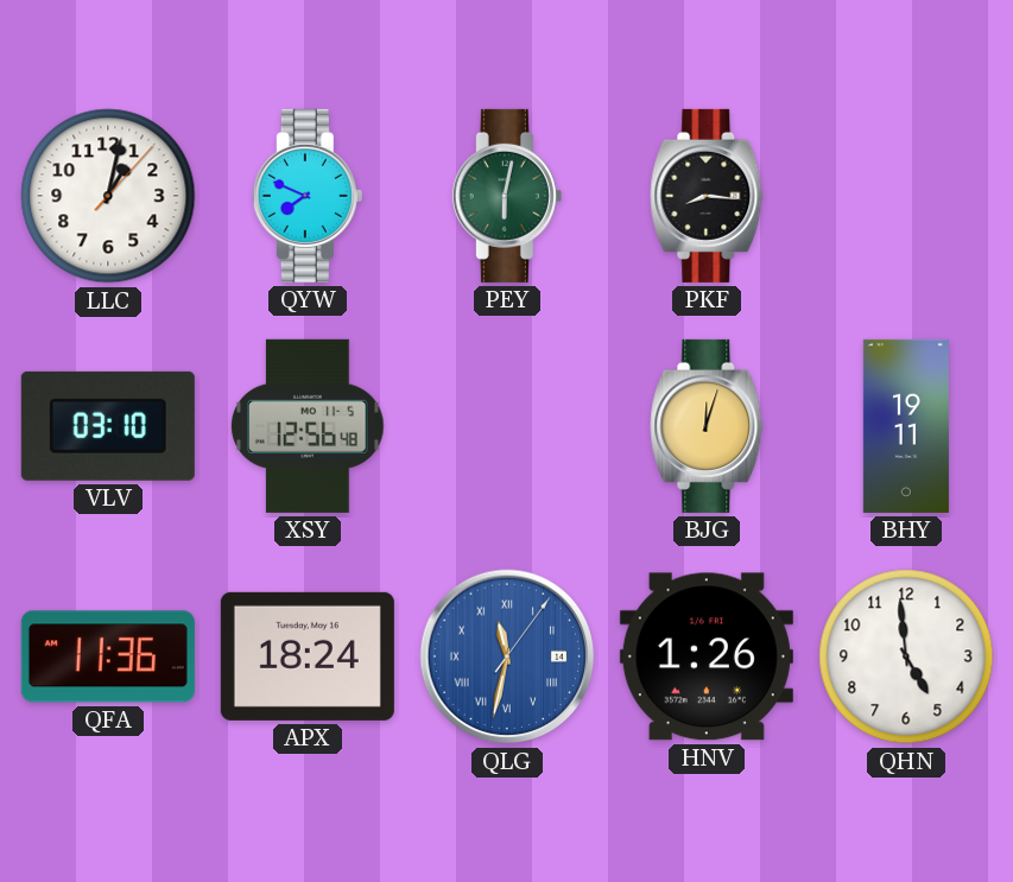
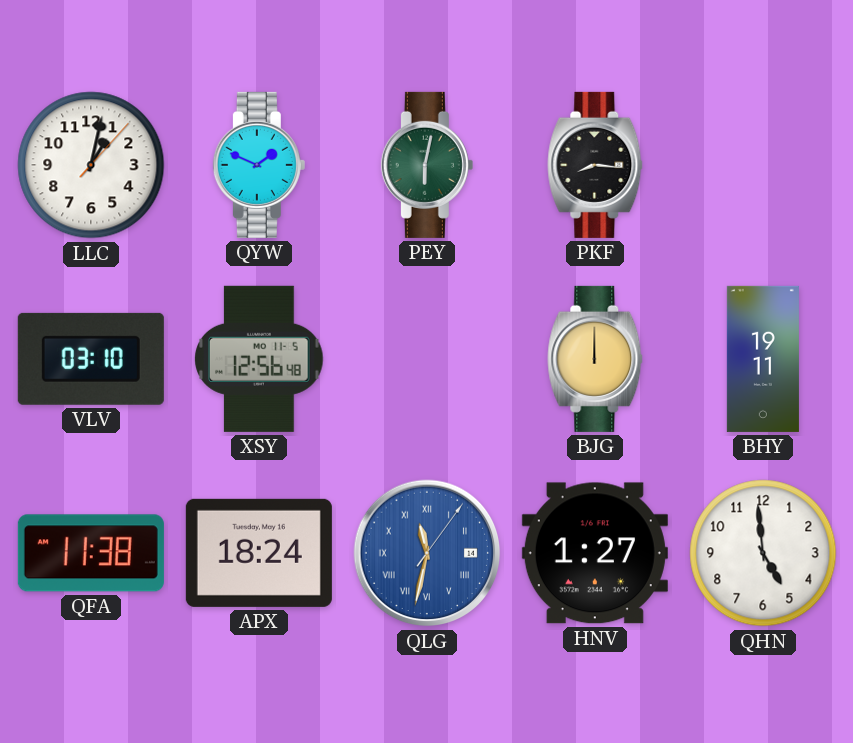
QYW: 7:49 -> 1:49 (259, 165)
BJG: 12:03 -> 12:00 (595, 359)
QFA: 11:36 -> 11:38 (91, 553)
HNV: 1:26 -> 1:27 (595, 553)
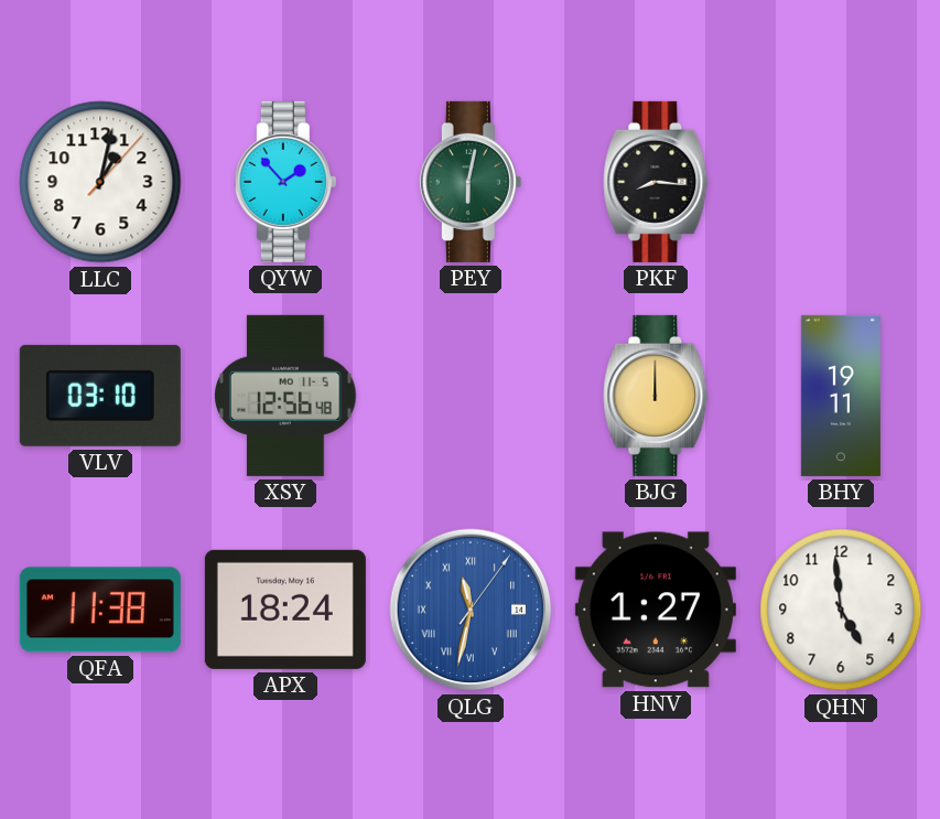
QYW: 1:49 -> 1:53 (285, 182)
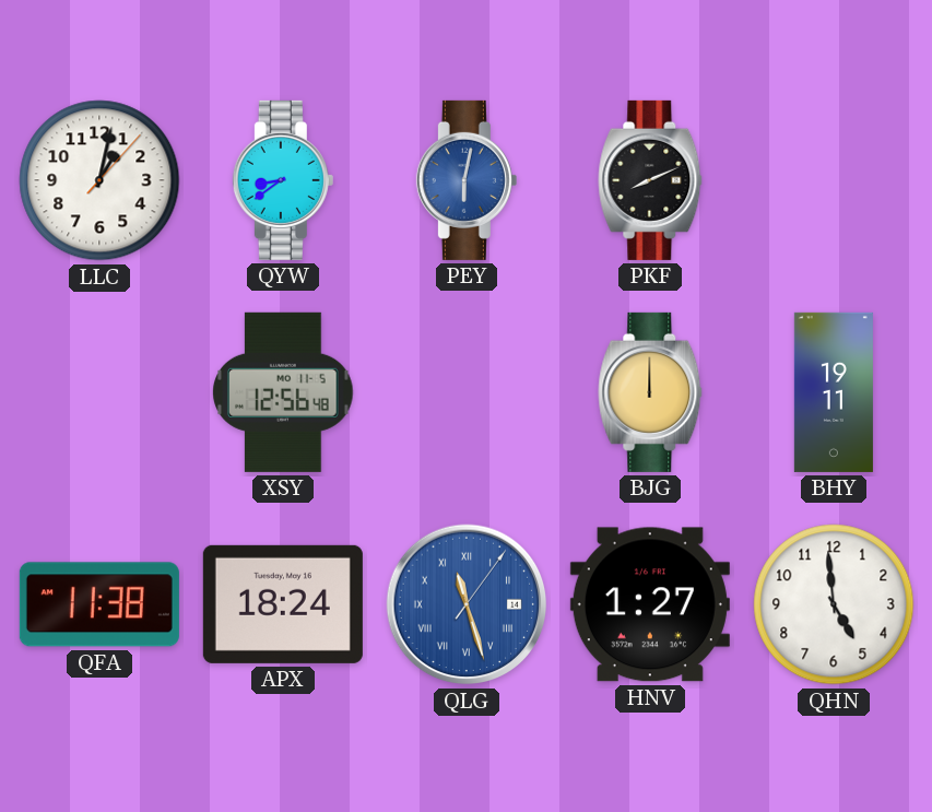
QYW: 1:53 -> 8:39 (283, 180)
PEY dial: green -> blue (467, 180)
PKF: 8:16 -> 8:11 (650, 180)
VLV: 03:10 -> none (100, 396)
QLG: 11:32 -> 11:27 (467, 604)
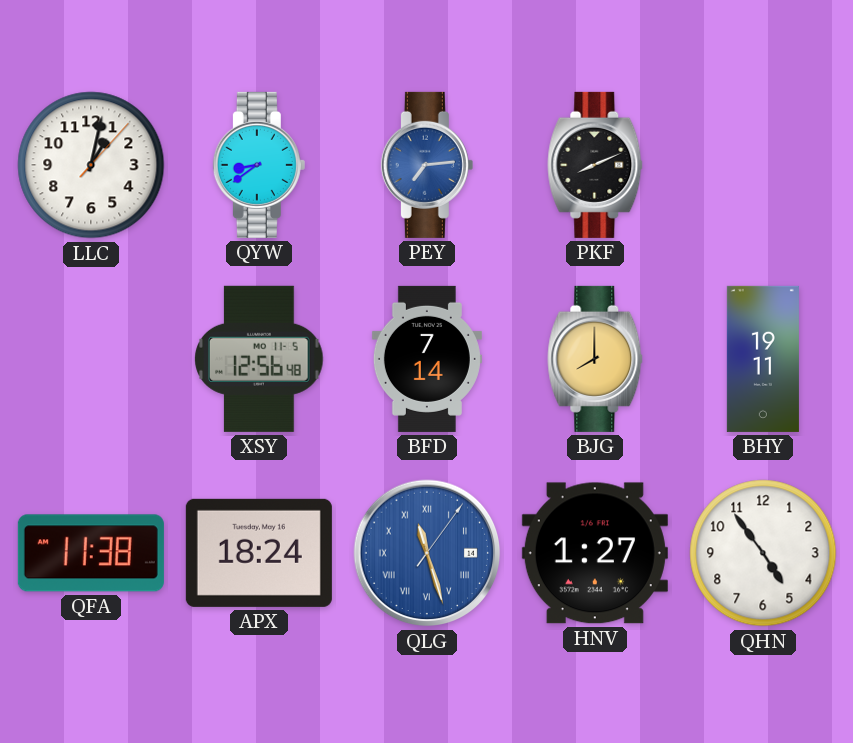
PEY: 6:02 -> 7:14 (427, 165)
BFD: none -> 7:14 (427, 359)
BJG: 12:00 -> 8:00 (595, 359)
QHN: 4:59 -> 4:54 (763, 553)
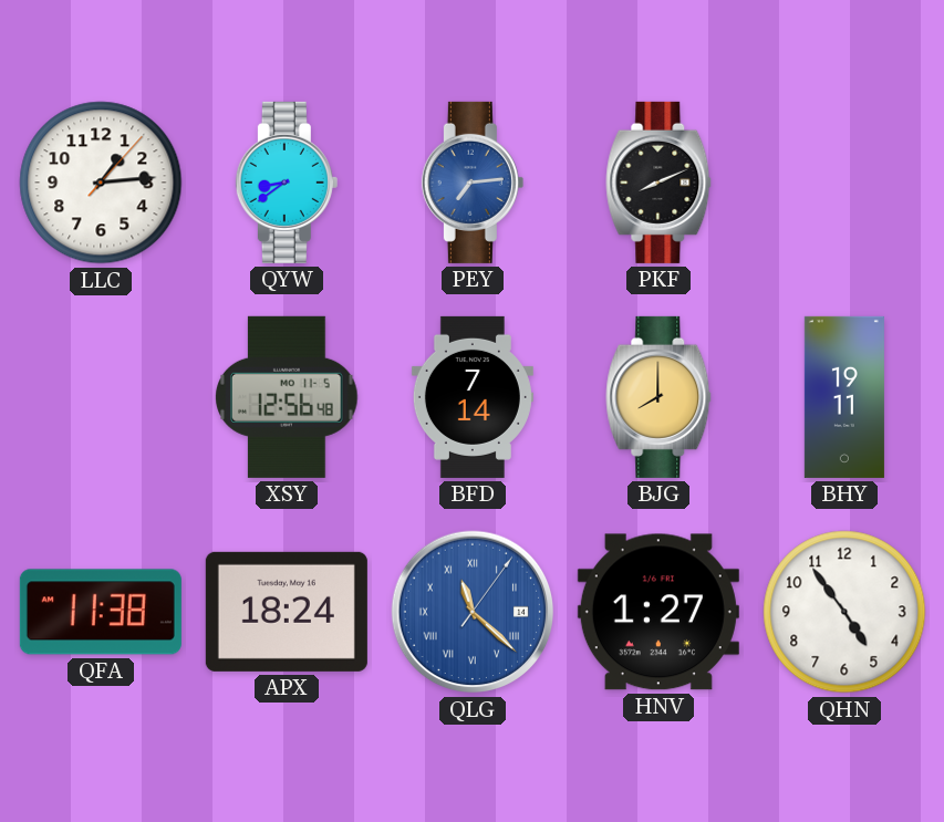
LLC: 1:02 -> 1:14 (101, 183)
QLG: 11:27 -> 11:22 (473, 612)
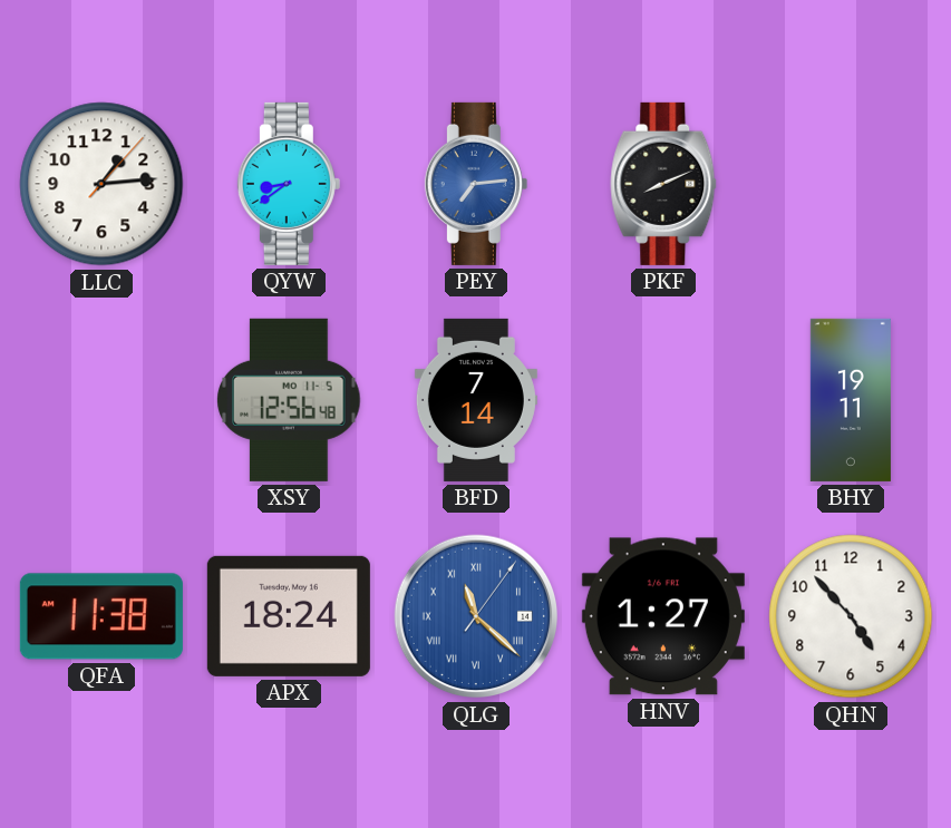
BJG: 8:00 -> none (658, 397)
QHN: 4:54 -> 4:53 (851, 616)
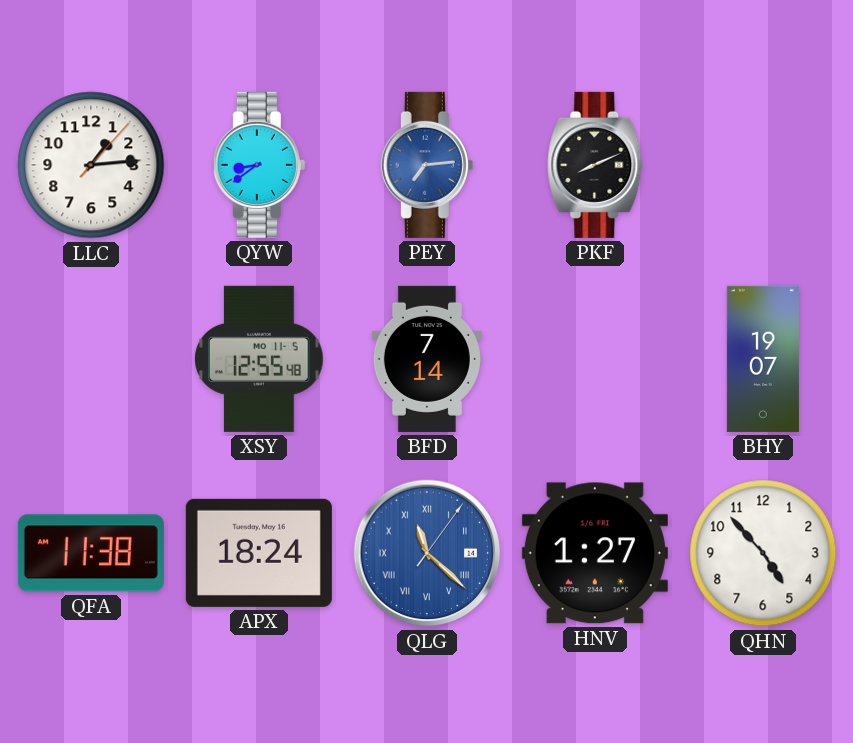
XSY: 12:56 -> 12:55 (259, 359)
BHY: 19:11 -> 19:07 (763, 359)
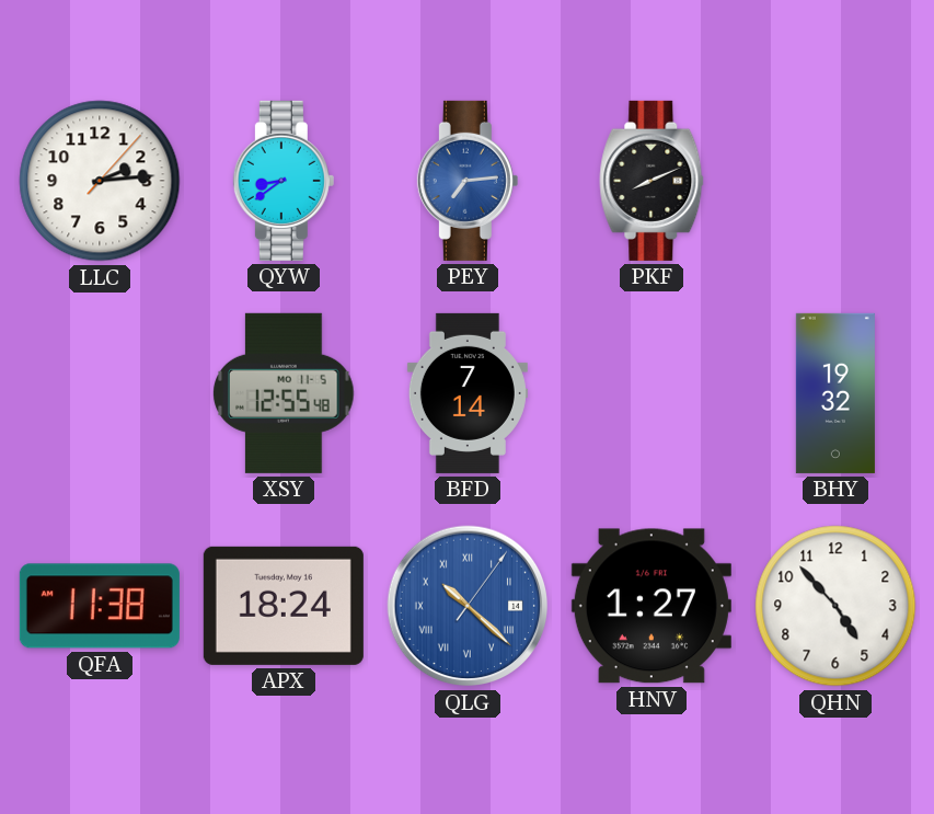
LLC: 1:14 -> 2:14 (100, 181)
BHY: 19:07 -> 19:32 (835, 393)
QLG: 11:22 -> 10:22 (468, 606)
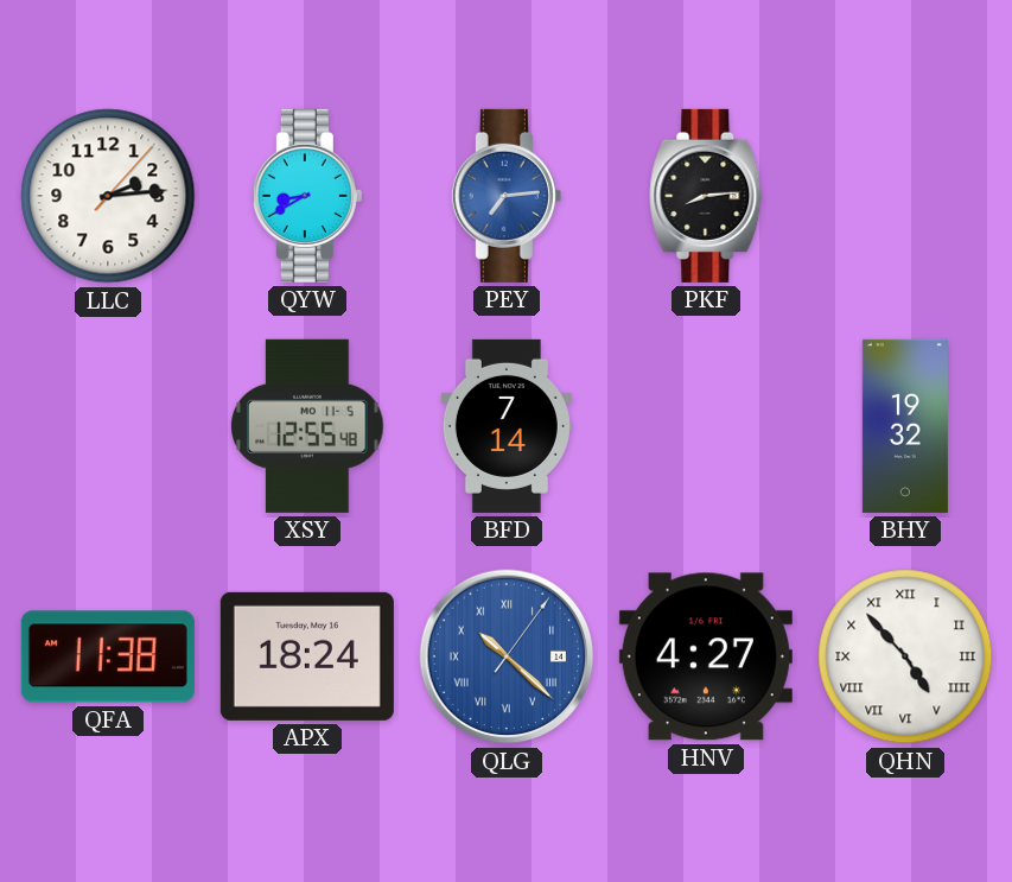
QYW: 8:39 -> 8:40 (307, 196)
PKF: 8:11 -> 8:14 (706, 196)
HNV: 1:27 -> 4:27 (706, 656)
QHN numerals: Arabic -> Roman (905, 656)
